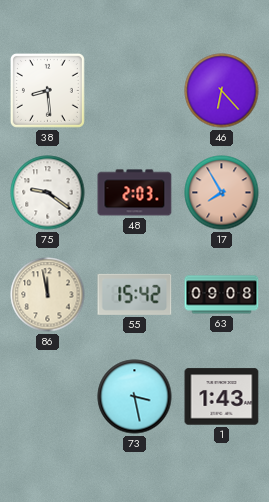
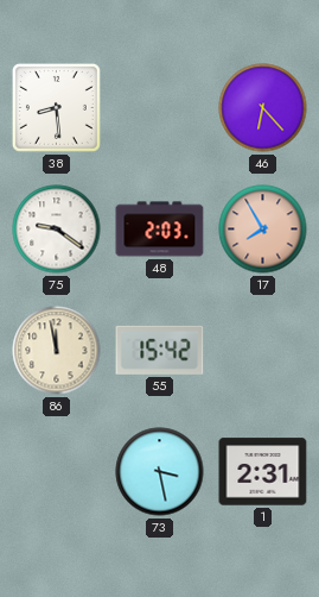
63: 09:08 -> none (222, 295)
1: 1:43 -> 2:31 (263, 472)
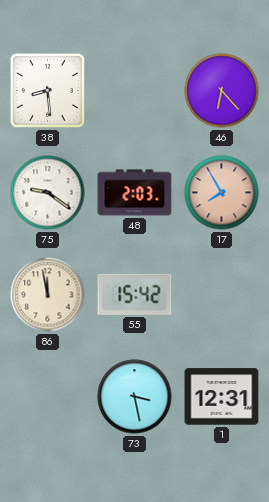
1: 2:31 -> 12:31 (222, 397)
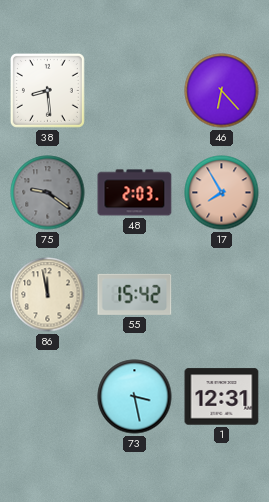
75 dial: white -> grey (48, 193)
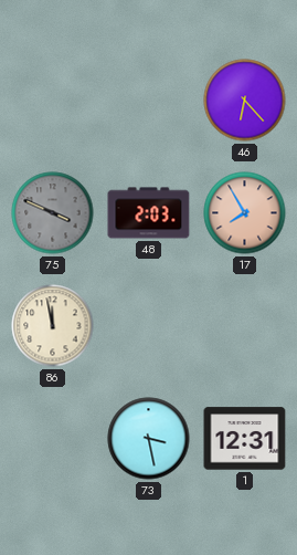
38: 8:29 -> none (47, 90)
75: 9:21 -> 3:49 (53, 213)
55: 15:42 -> none (135, 294)
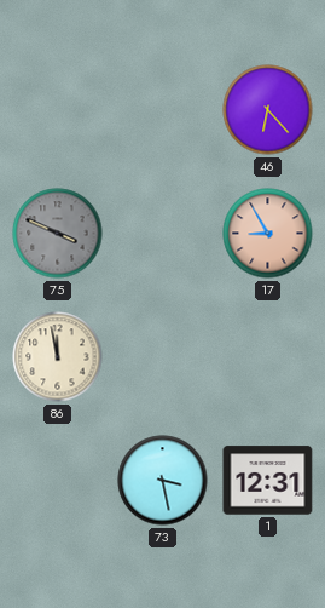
48: 2:03 -> none (149, 213)
17: 7:55 -> 8:55 (268, 234)
